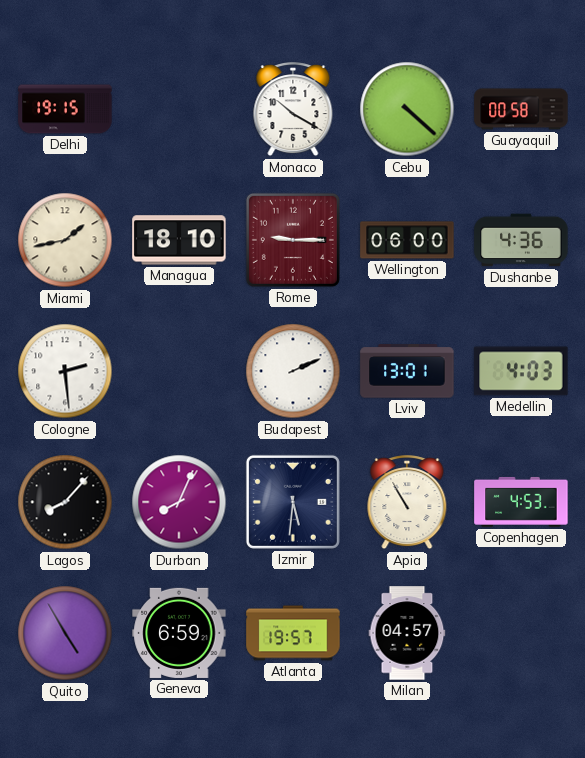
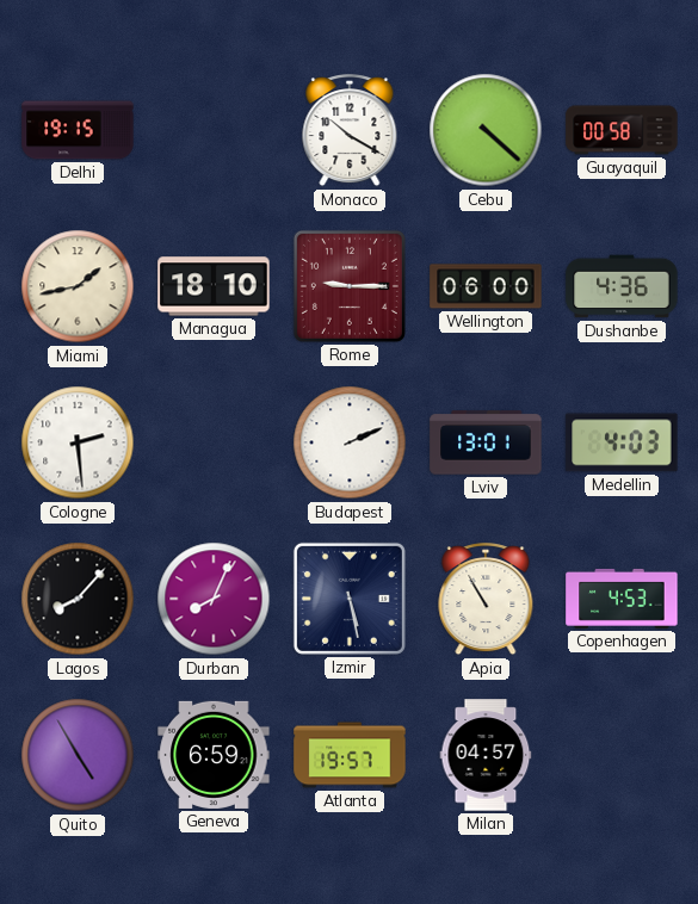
Izmir: 5:31 -> 5:28 (350, 599)
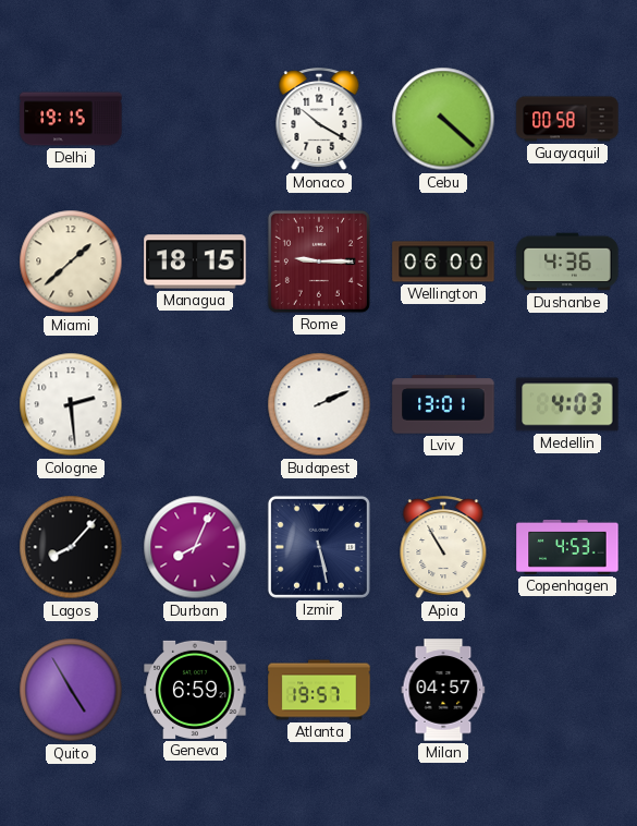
Miami: 1:43 -> 1:38 (71, 262)
Managua: 18:10 -> 18:15 (195, 262)
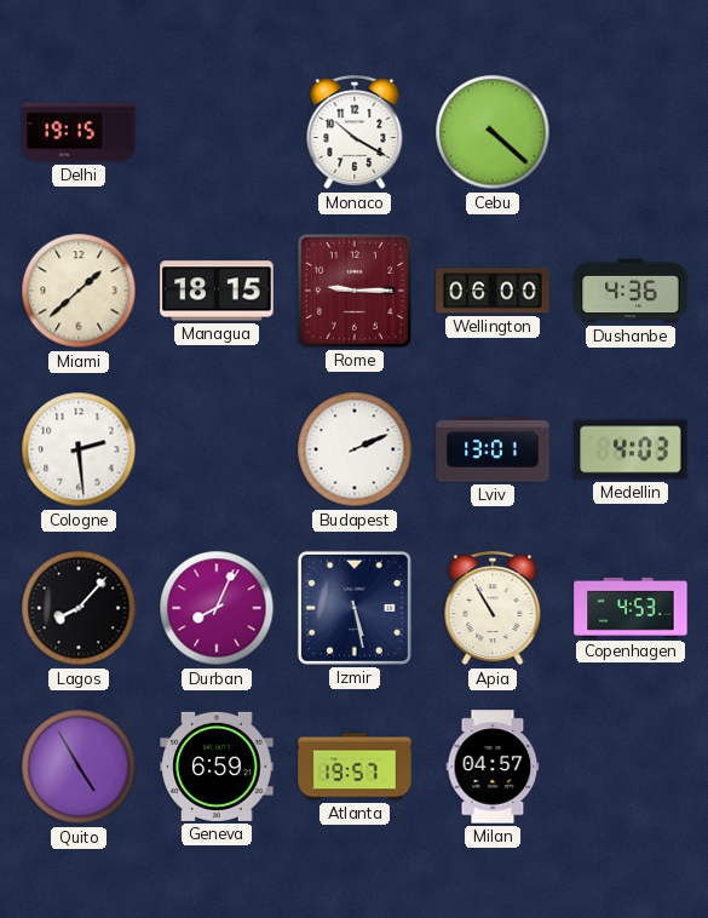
Guayaquil: 00:58 -> none (567, 119)
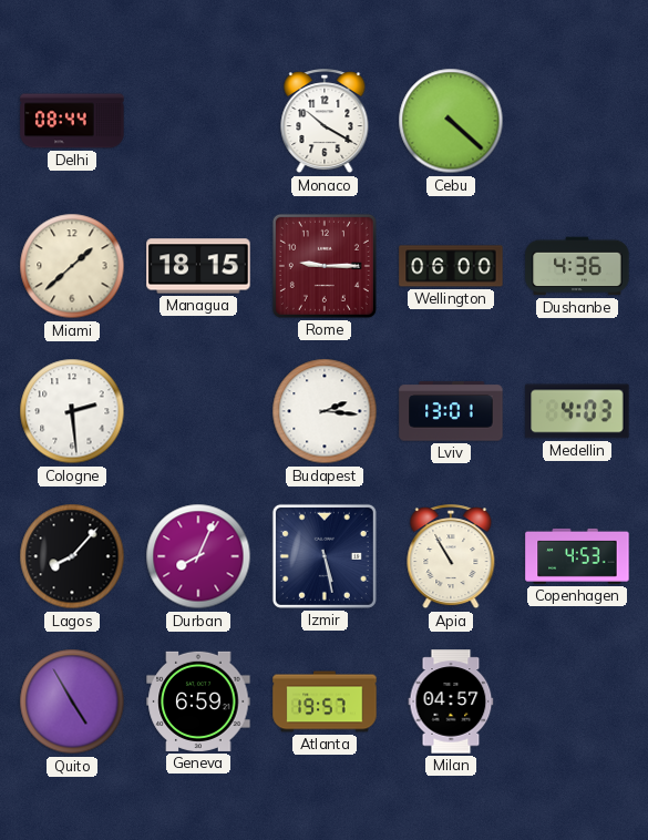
Delhi: 19:15 -> 08:44 (72, 121)
Budapest: 2:11 -> 2:16 (325, 411)
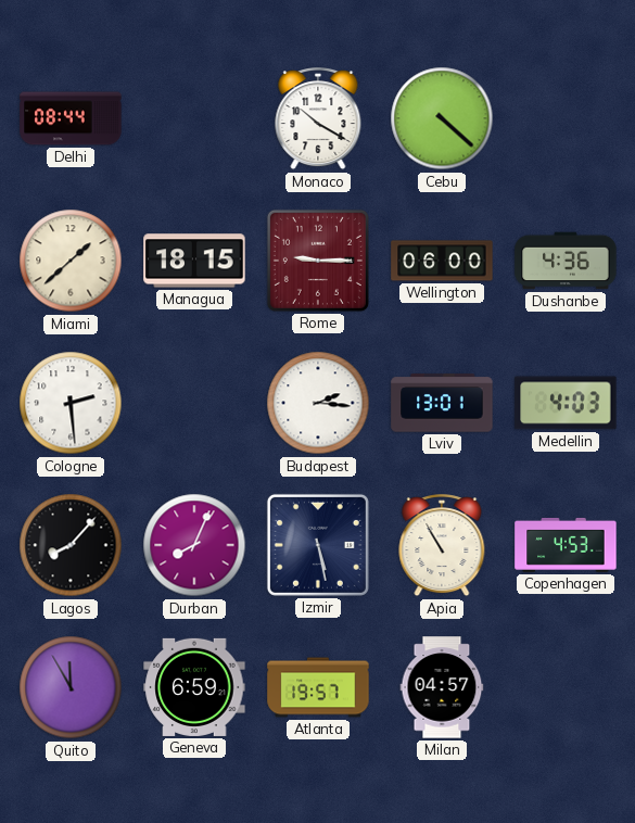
Quito: 4:55 -> 11:55 (71, 687)
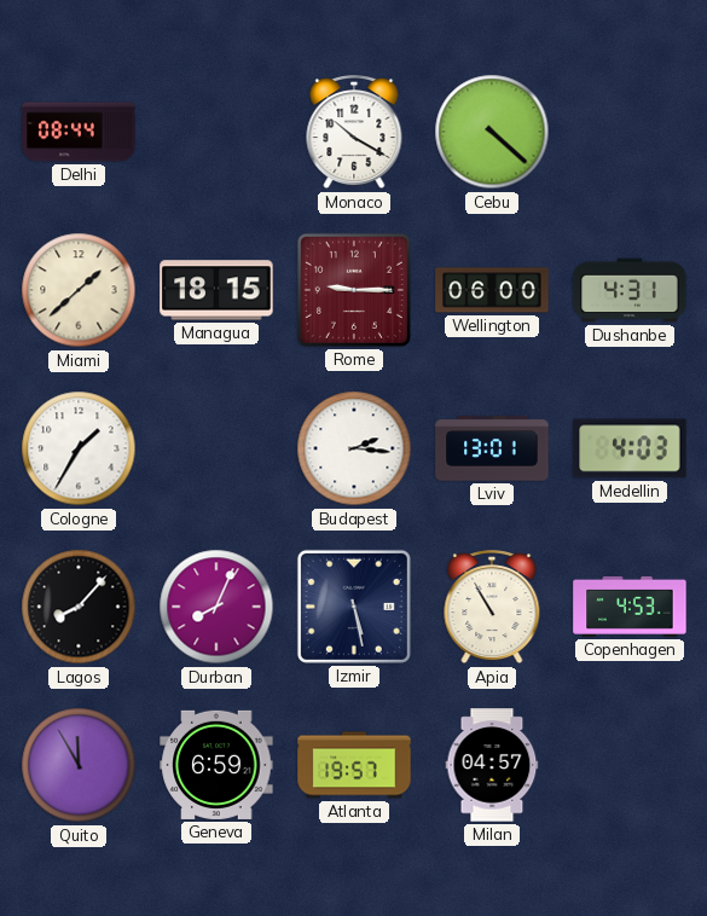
Dushanbe: 4:36 -> 4:31 (630, 290)
Cologne: 2:29 -> 1:35 (79, 448)
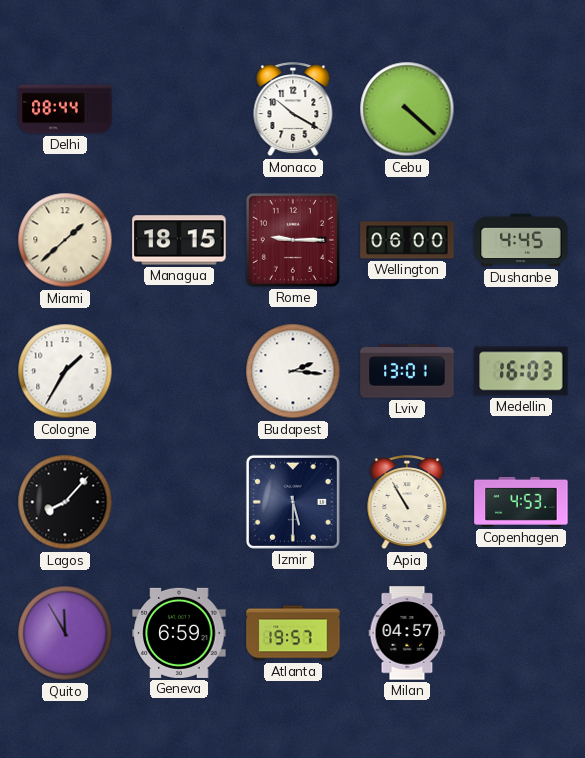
Dushanbe: 4:31 -> 4:45 (521, 240)
Medellin: 4:03 -> 16:03 (521, 371)
Durban: 8:04 -> none (216, 607)
Izmir: 5:28 -> 5:30 (293, 502)
